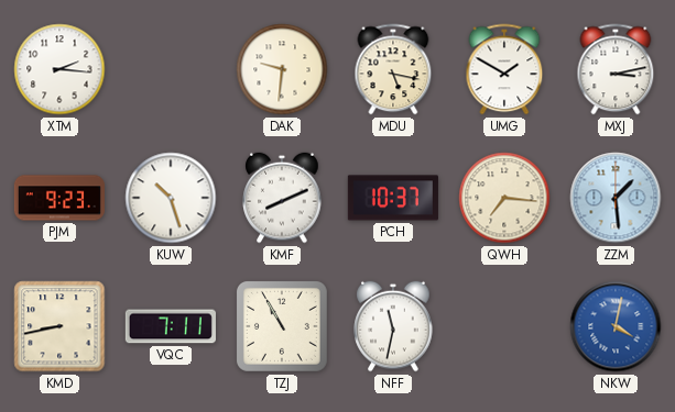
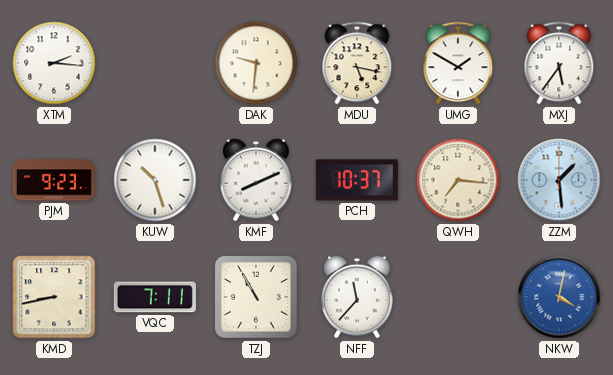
MXJ: 3:13 -> 5:36 (559, 63)
NFF: 11:32 -> 11:37 (357, 297)
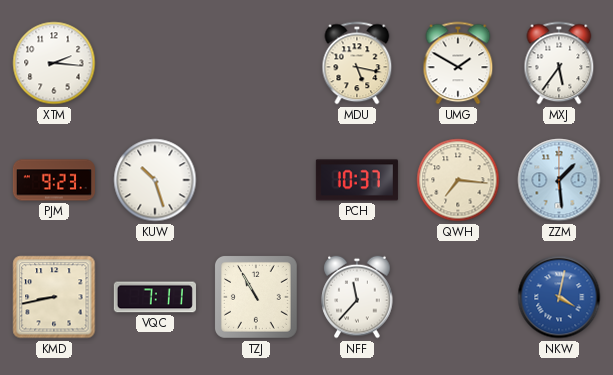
DAK: 9:31 -> none (256, 63)
KMF: 8:11 -> none (256, 180)
